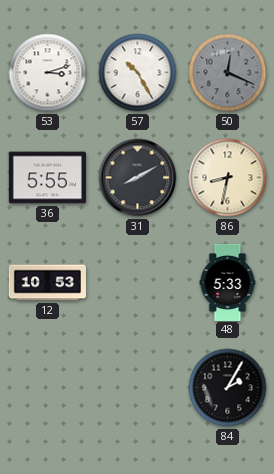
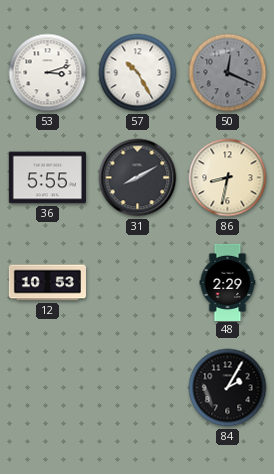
48: 5:33 -> 2:29 (228, 282)
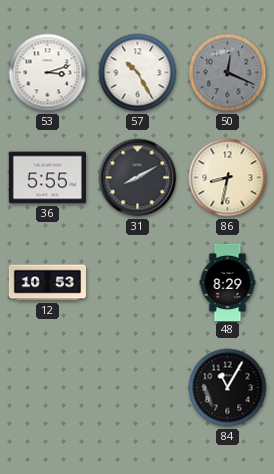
48: 2:29 -> 8:29 (228, 282)
84: 2:05 -> 11:05 (228, 388)
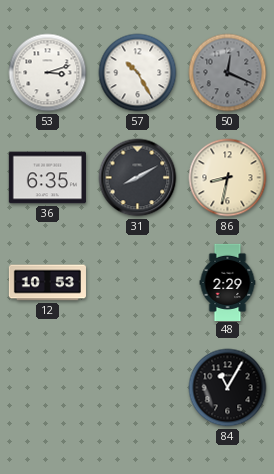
36: 5:55 -> 6:35 (47, 178)
48: 8:29 -> 2:29 (228, 282)
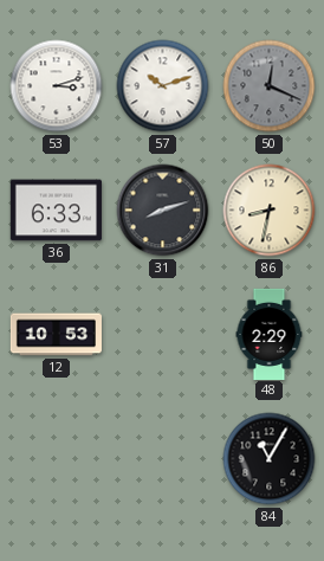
57: 10:25 -> 10:12 (163, 86)
36: 6:35 -> 6:33 (56, 211)
31: 8:10 -> 8:12 (163, 211)
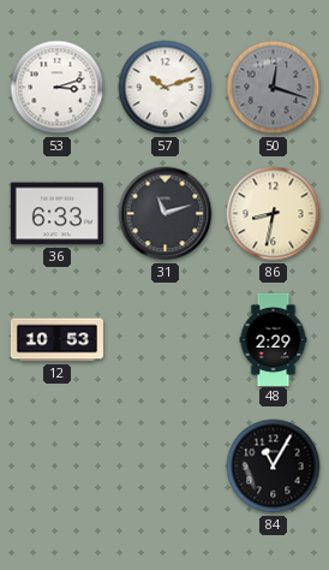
50: 12:19 -> 12:18 (274, 88)
31: 8:12 -> 11:12 (166, 214)
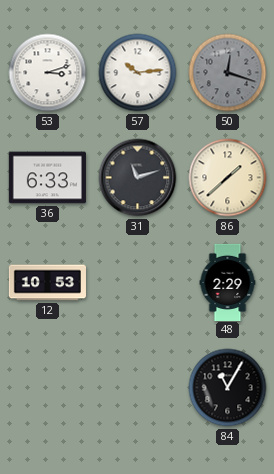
57: 10:12 -> 10:14 (138, 73)
86: 8:32 -> 1:38 (228, 178)
